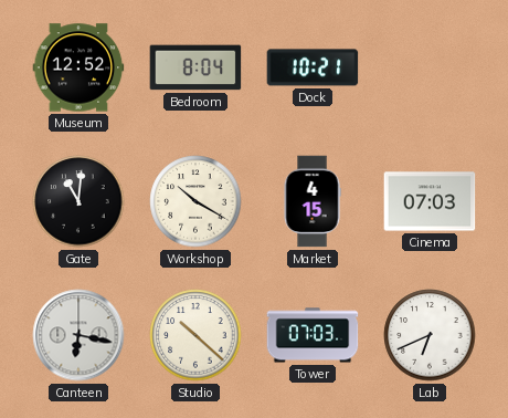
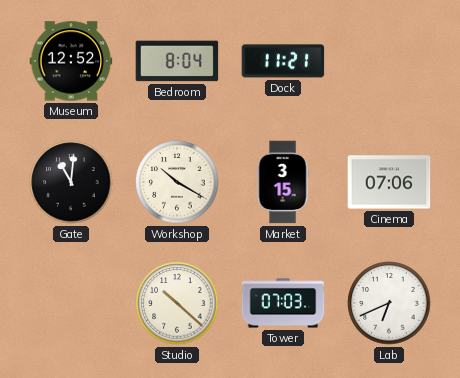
Dock: 10:21 -> 11:21 (283, 61)
Market: 4:15 -> 3:15 (283, 182)
Cinema: 07:03 -> 07:06 (389, 182)
Canteen: 6:17 -> none (78, 335)
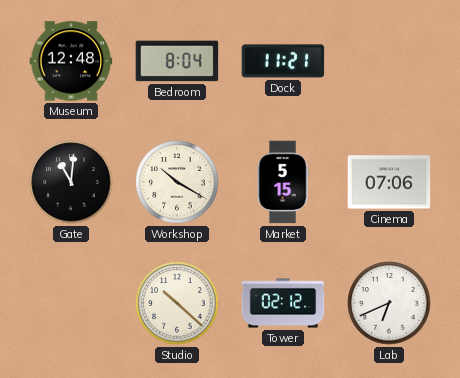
Museum: 12:52 -> 12:48 (71, 61)
Market: 3:15 -> 5:15 (283, 182)
Tower: 07:03 -> 02:12 (283, 303)
